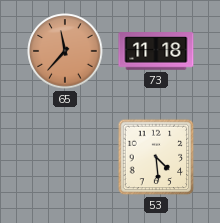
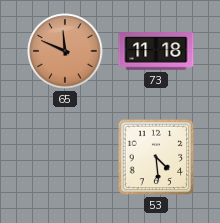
65: 11:37 -> 11:49 (65, 51)
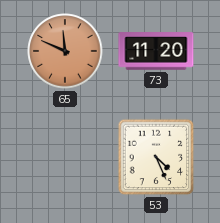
73: 11:18 -> 11:20 (156, 51)
53: 4:29 -> 4:26 (156, 157)
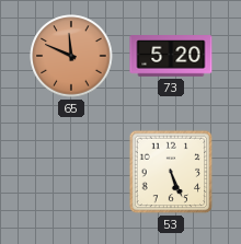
73: 11:20 -> 5:20 (171, 56)
53: 4:26 -> 5:26 (171, 172)
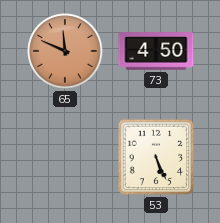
73: 5:20 -> 4:50 (156, 51)
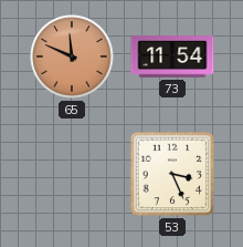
73: 4:50 -> 11:54 (172, 56)
53: 5:26 -> 3:26 (172, 174)
